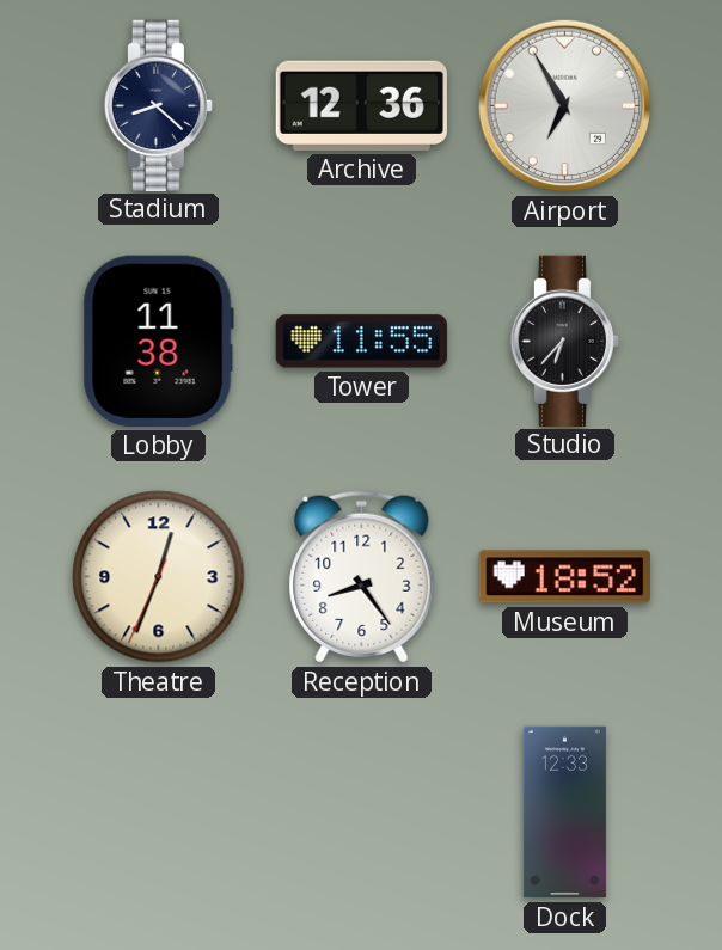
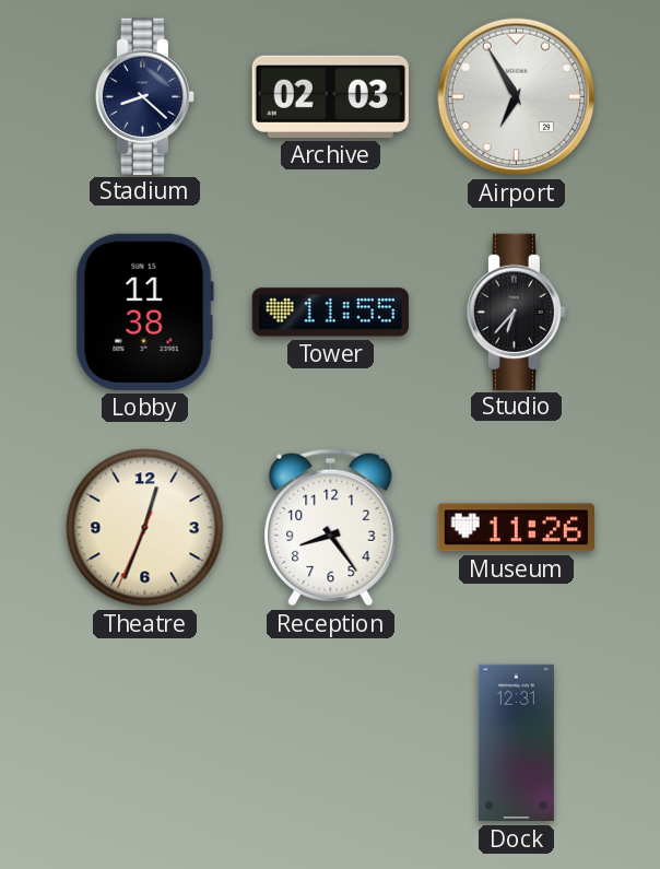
Archive: 12:36 -> 02:03 (330, 96)
Museum: 18:52 -> 11:26 (516, 528)
Dock: 12:33 -> 12:31 (516, 743)
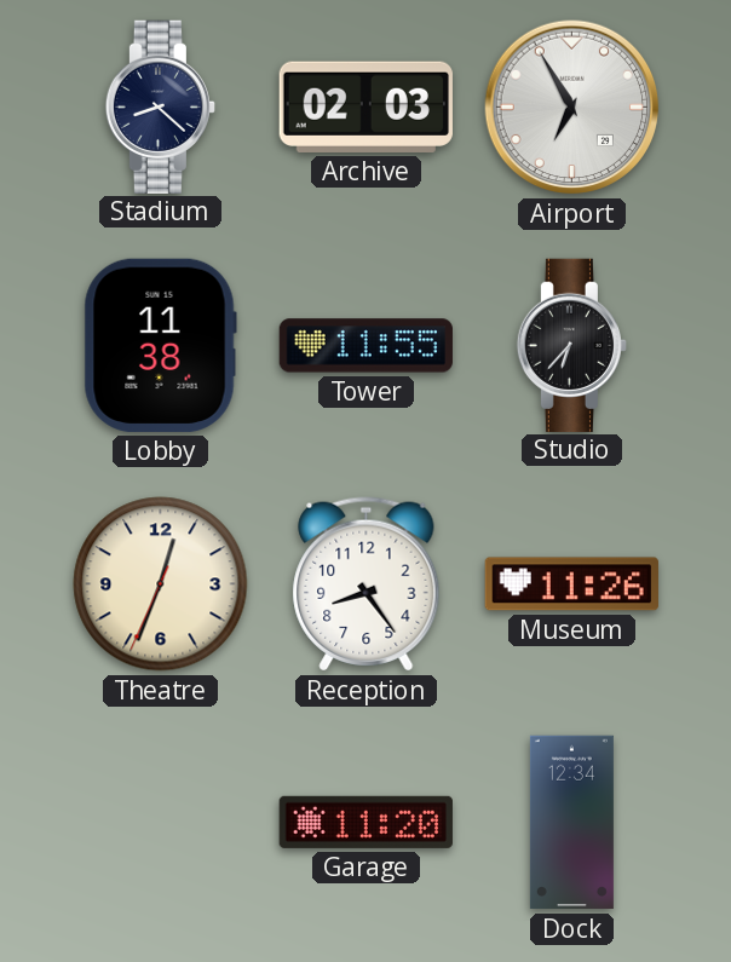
Garage: none -> 11:20 (365, 822)
Dock: 12:31 -> 12:34 (571, 823)
